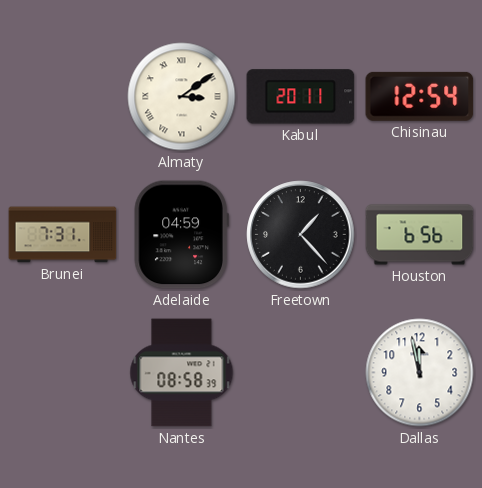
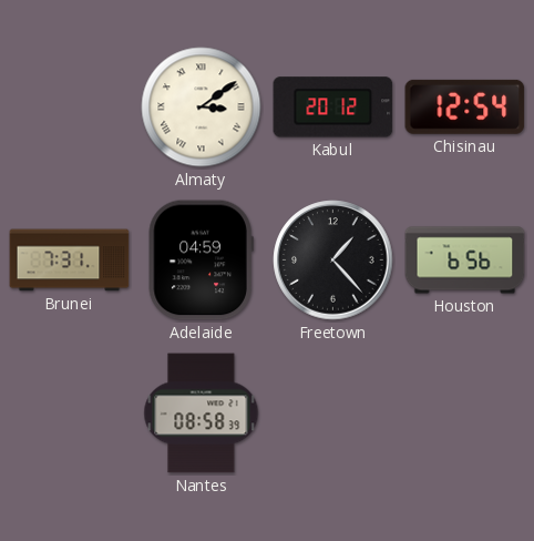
Kabul: 20:11 -> 20:12 (333, 108)
Dallas: 11:58 -> none (420, 373)
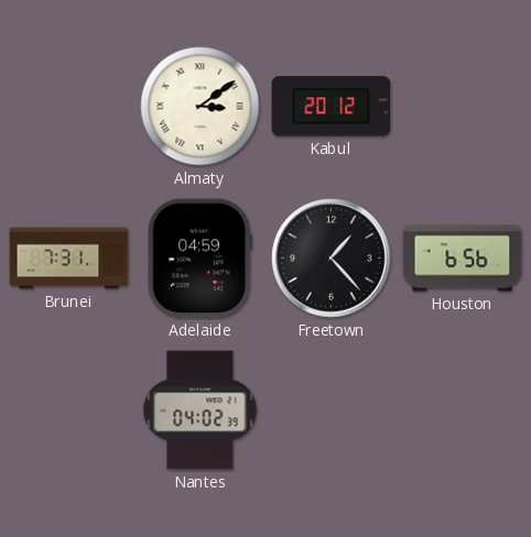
Chisinau: 12:54 -> none (465, 106)
Nantes: 08:58 -> 04:02 (201, 410)
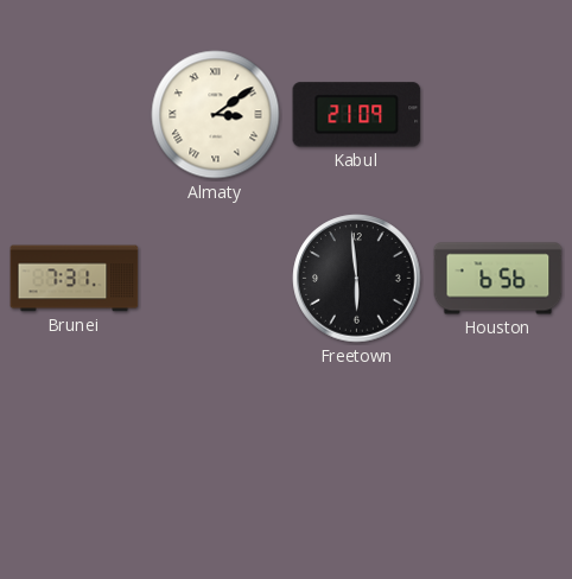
Kabul: 20:12 -> 21:09 (357, 115)
Adelaide: 04:59 -> none (199, 259)
Freetown: 1:23 -> 5:59 (357, 279)
Nantes: 04:02 -> none (201, 410)
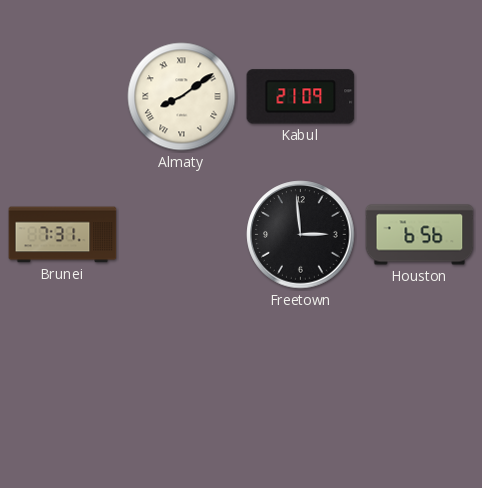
Almaty: 3:09 -> 8:09 (182, 97)
Freetown: 5:59 -> 2:59 (301, 235)
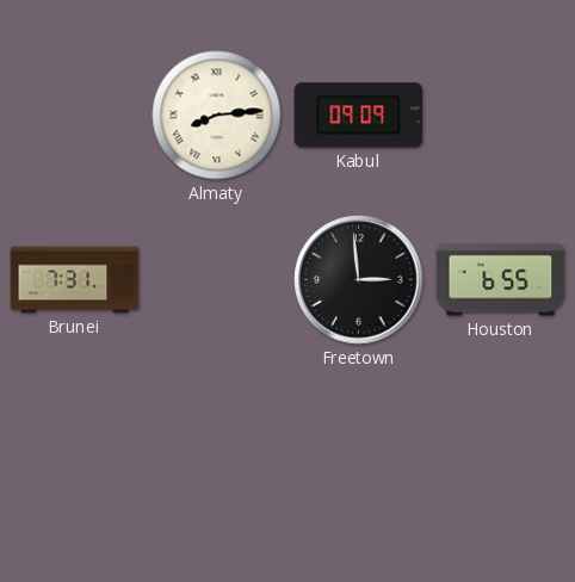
Almaty: 8:09 -> 8:14 (217, 116)
Kabul: 21:09 -> 09:09 (359, 116)
Houston: 6:56 -> 6:55 (501, 280)
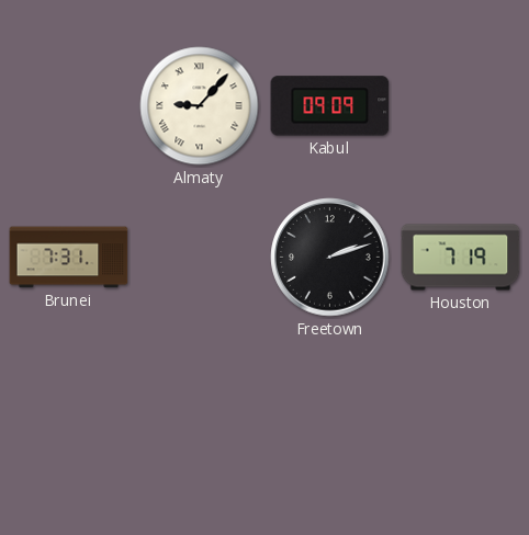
Almaty: 8:14 -> 9:07 (200, 106)
Freetown: 2:59 -> 2:12 (330, 258)
Houston: 6:55 -> 7:19 (461, 258)
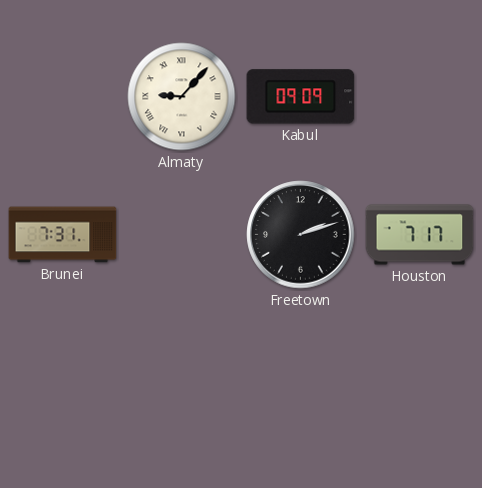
Houston: 7:19 -> 7:17 (420, 235)
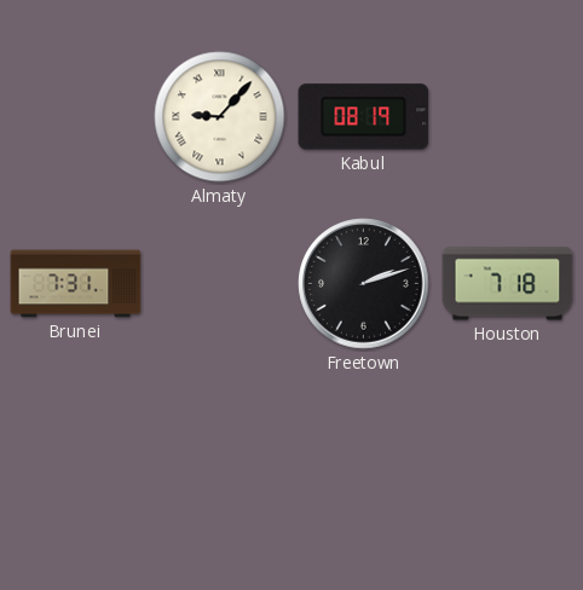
Kabul: 09:09 -> 08:19 (364, 117)
Houston: 7:17 -> 7:18 (508, 284)
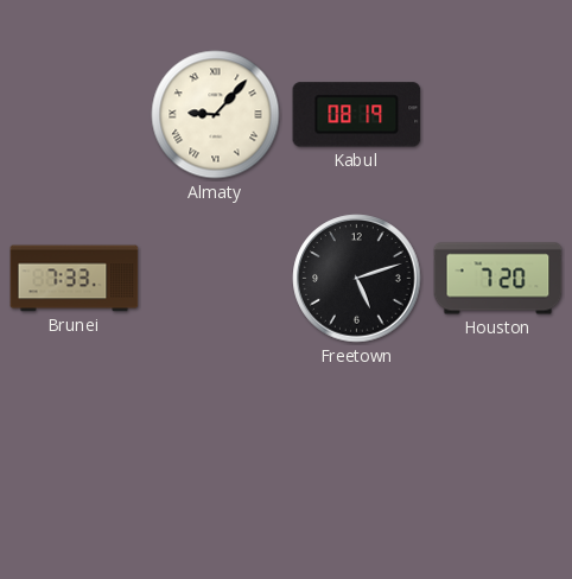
Brunei: 7:31 -> 7:33 (75, 279)
Freetown: 2:12 -> 5:12 (357, 279)
Houston: 7:18 -> 7:20 (498, 279)
